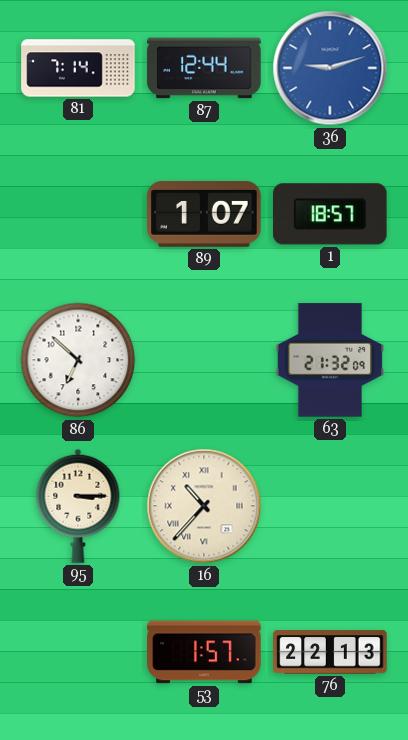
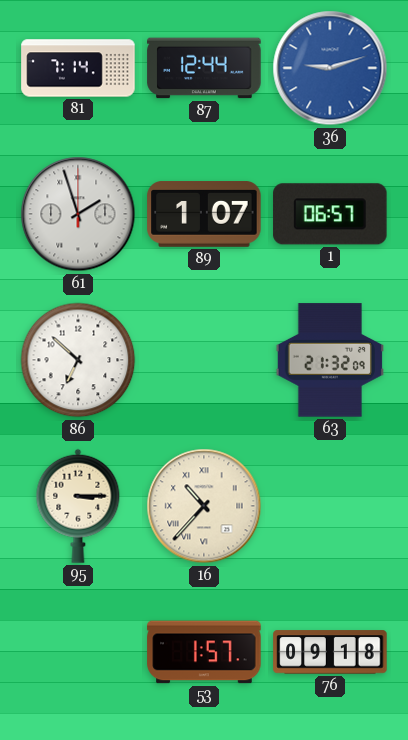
61: none -> 1:57 (78, 214)
1: 18:57 -> 06:57 (330, 214)
76: 22:13 -> 09:18 (330, 652)
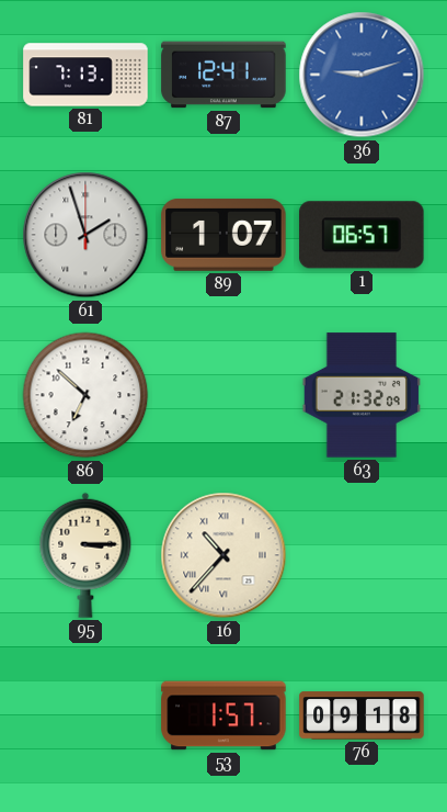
81: 7:14 -> 7:13 (85, 75)
87: 12:44 -> 12:41 (224, 75)
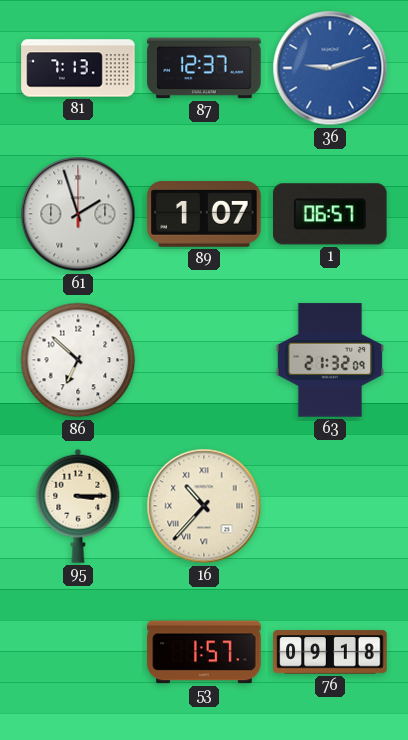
87: 12:41 -> 12:37 (204, 68)
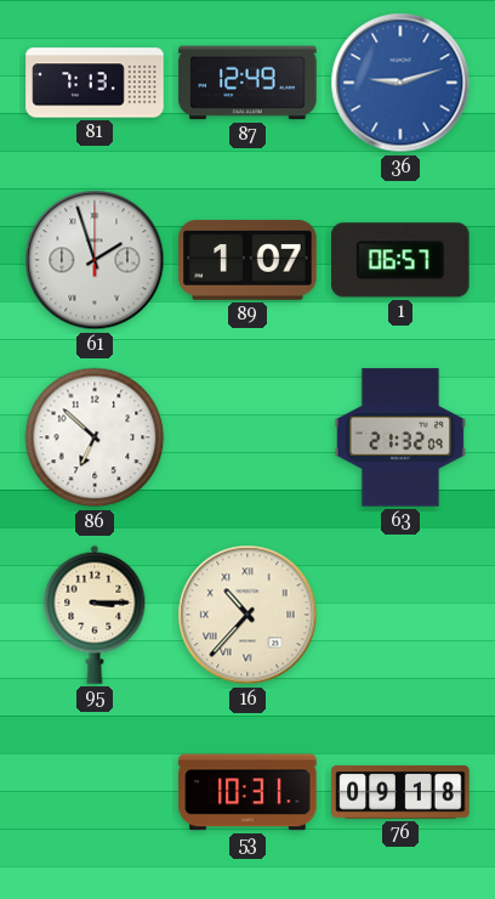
87: 12:37 -> 12:49 (247, 83)
53: 1:57 -> 10:31 (247, 792)
